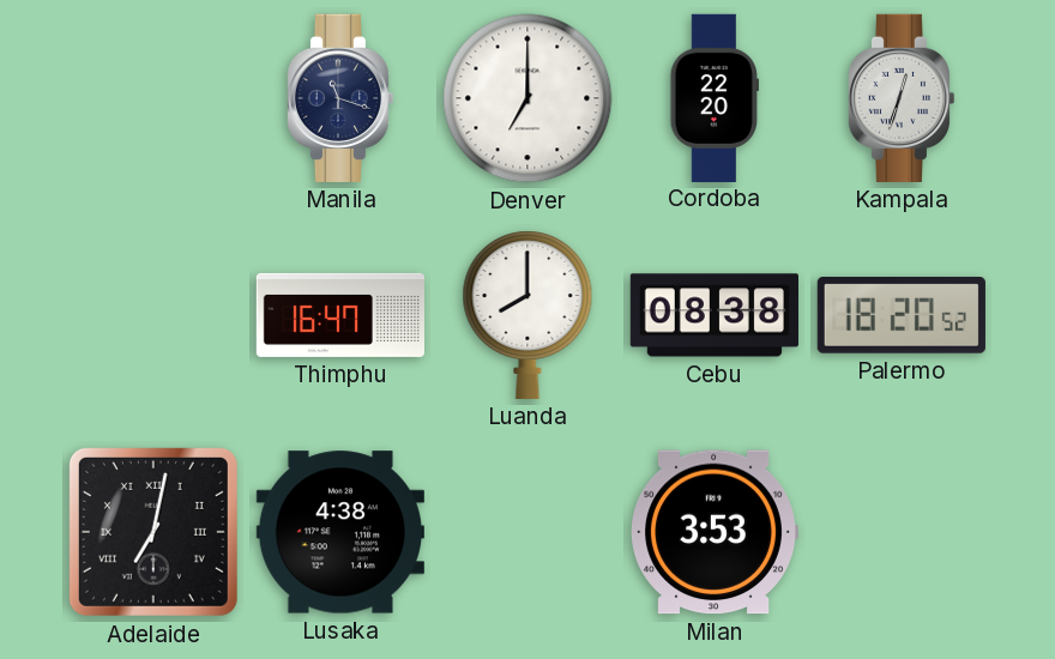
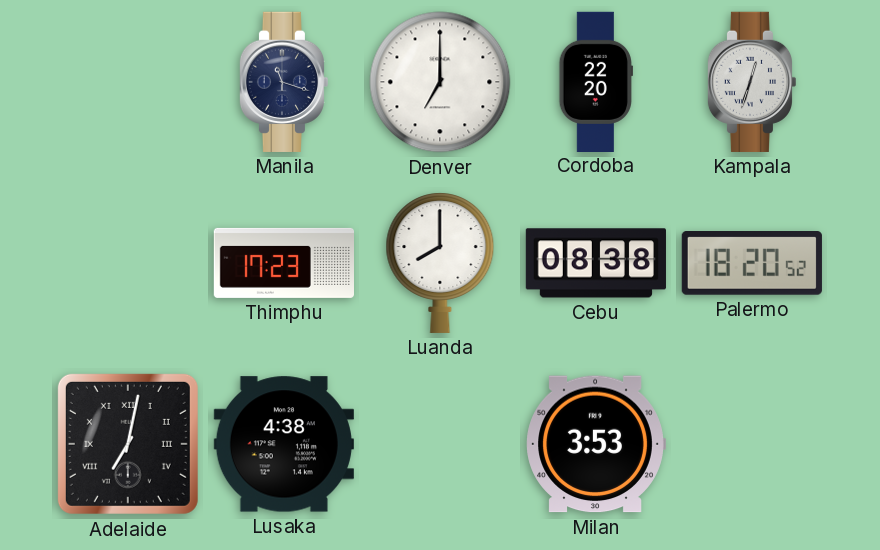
Thimphu: 16:47 -> 17:23 (283, 263)
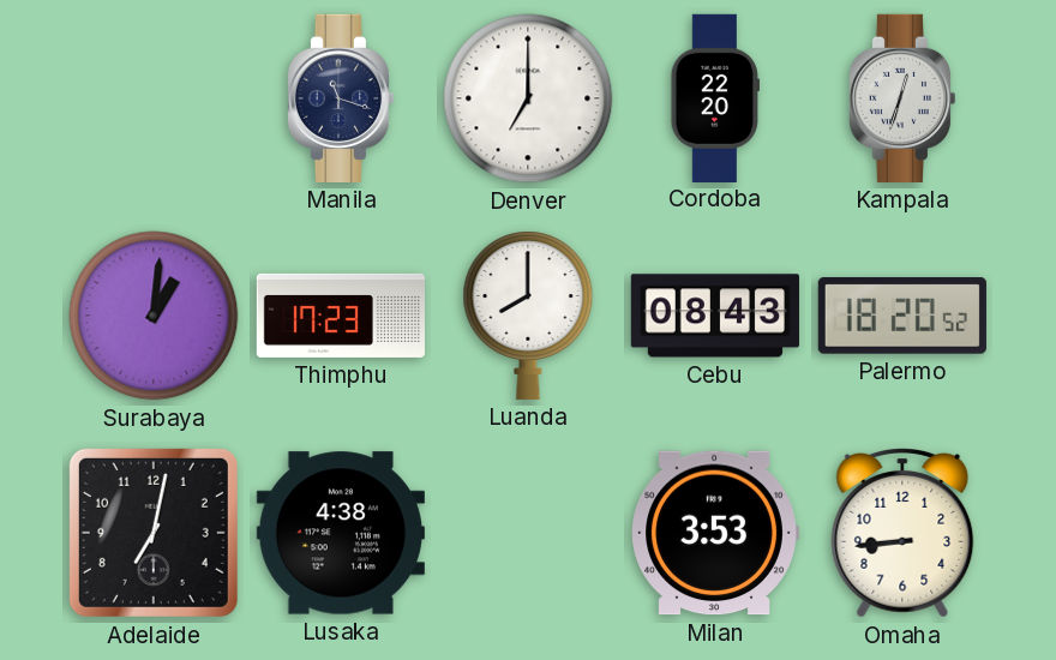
Surabaya: none -> 1:01 (154, 316)
Cebu: 08:38 -> 08:43 (715, 316)
Adelaide numerals: Roman -> Arabic (154, 533)
Omaha: none -> 8:44 (902, 534)
